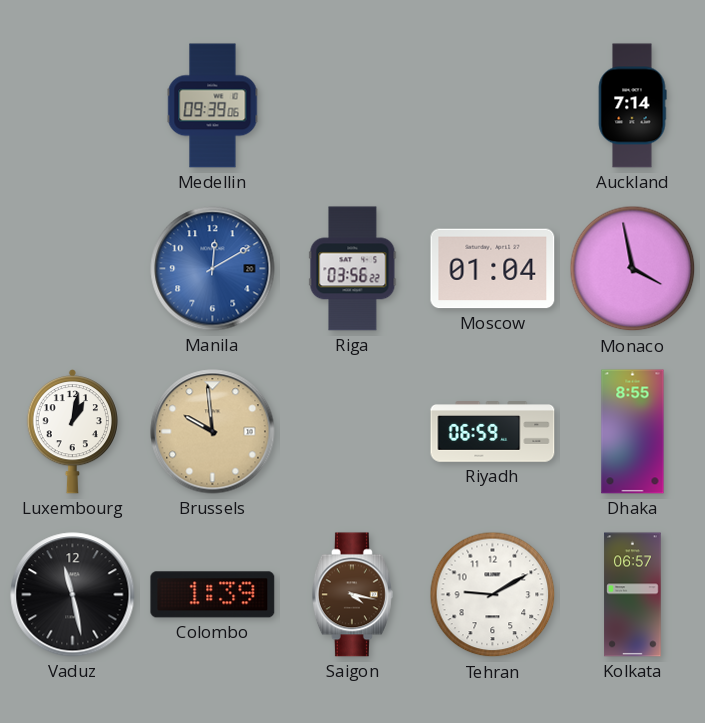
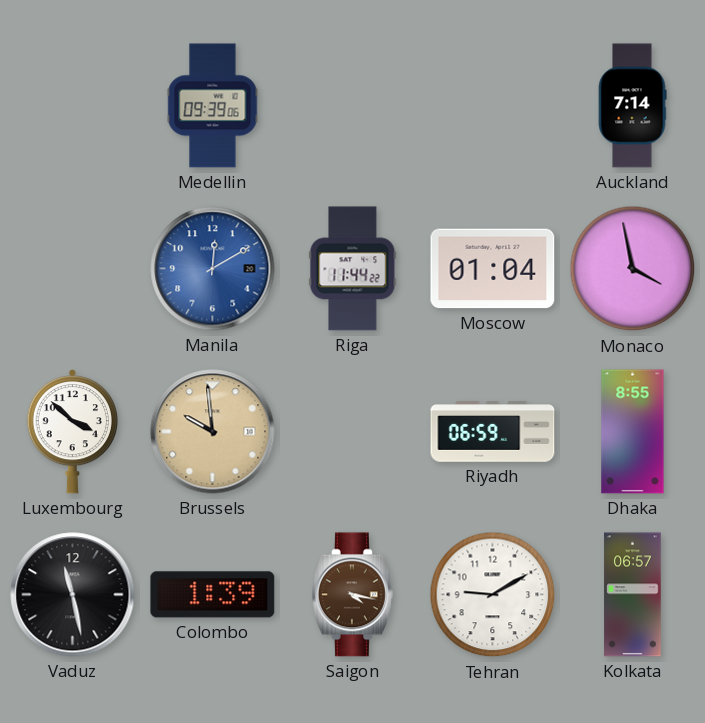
Riga: 03:56 -> 11:44 (353, 269)
Luxembourg: 1:02 -> 3:52 (72, 432)
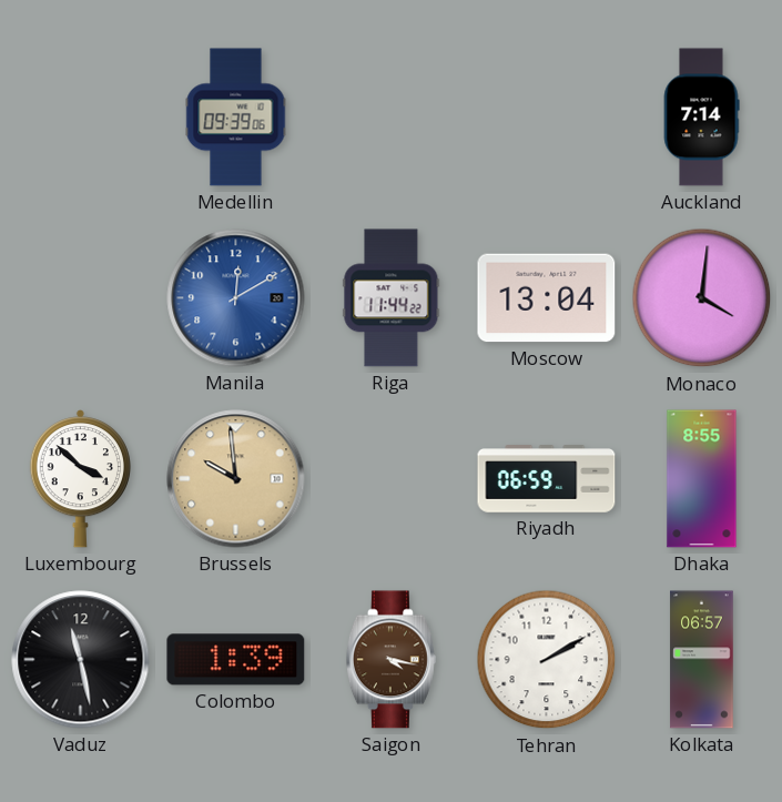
Moscow: 01:04 -> 13:04 (547, 298)
Monaco: 3:58 -> 4:01 (702, 298)
Tehran: 9:10 -> 2:10 (547, 660)
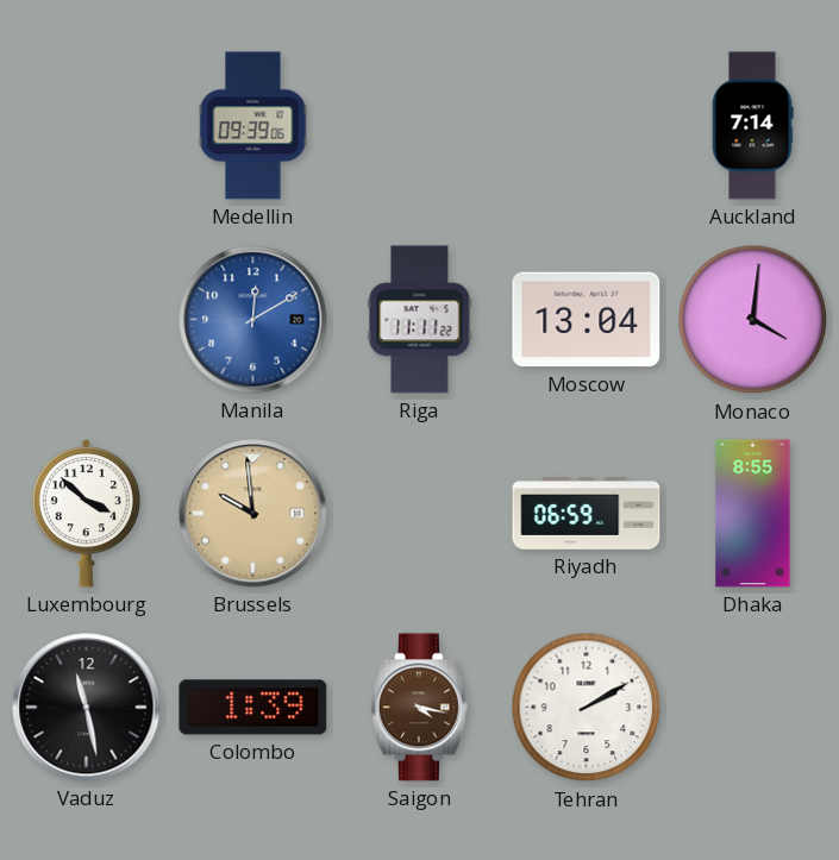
Riga: 11:44 -> 11:11 (420, 320)
Kolkata: 06:57 -> none (702, 660)
